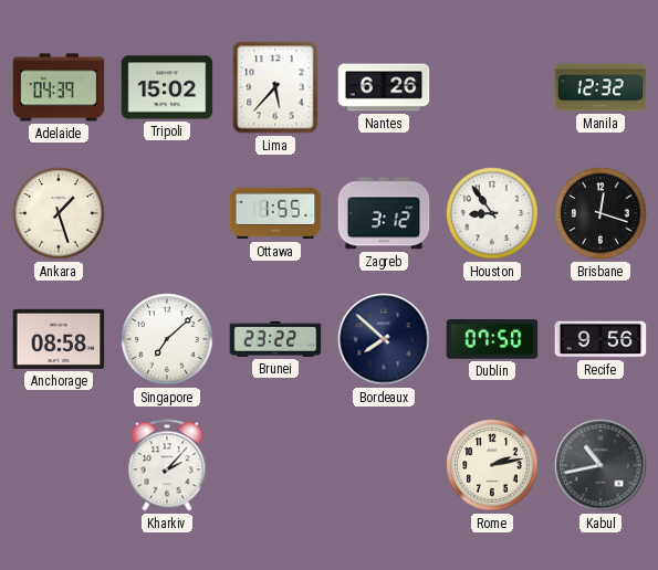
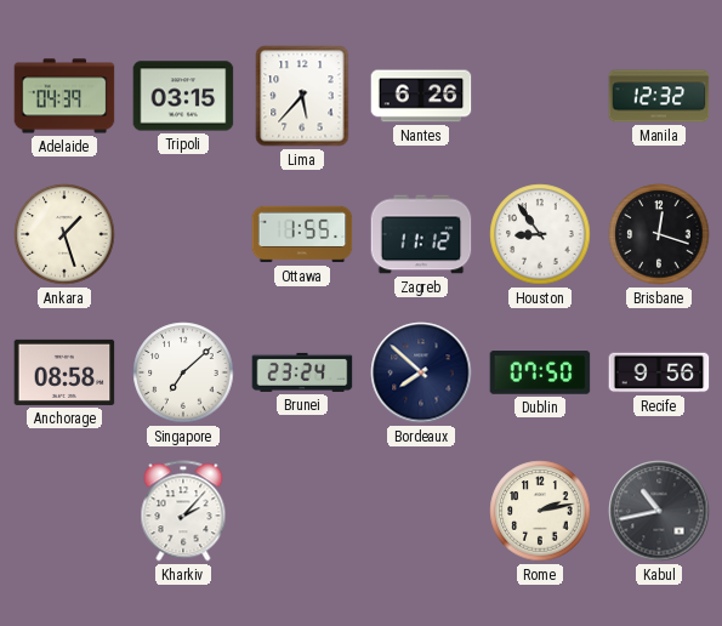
Tripoli: 15:02 -> 03:15 (183, 96)
Zagreb: 3:12 -> 11:12 (421, 234)
Brunei: 23:22 -> 23:24 (302, 372)
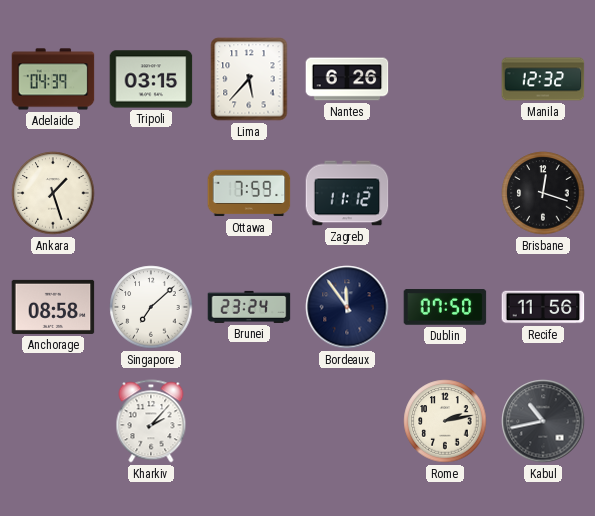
Ottawa: 1:55 -> 7:59 (249, 193)
Houston: 8:54 -> none (540, 234)
Bordeaux: 7:52 -> 11:54 (347, 307)
Recife: 9:56 -> 11:56 (543, 307)
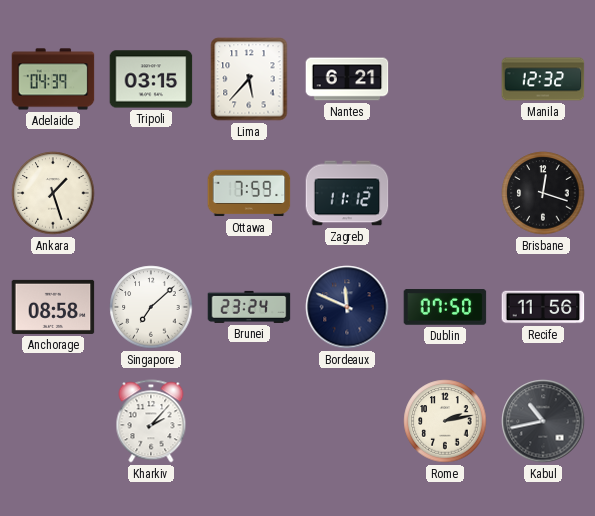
Nantes: 6:26 -> 6:21 (347, 79)
Bordeaux: 11:54 -> 11:49 (347, 307)
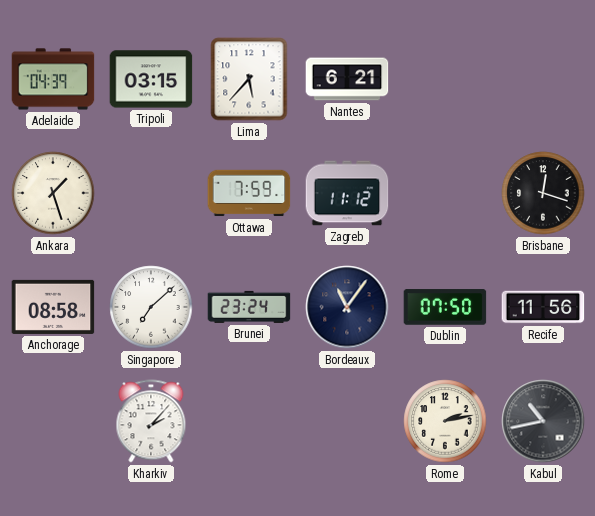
Manila: 12:32 -> none (543, 79)
Bordeaux: 11:49 -> 11:06 (347, 307)
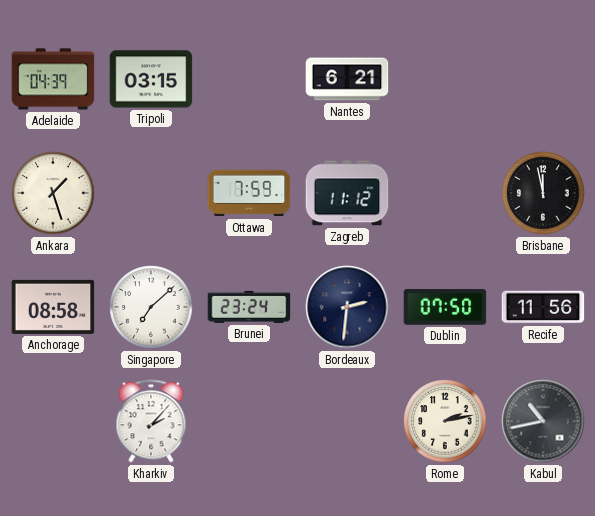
Lima: 5:37 -> none (249, 79)
Brisbane: 12:18 -> 11:58 (543, 193)
Bordeaux: 11:06 -> 2:31 (347, 307)
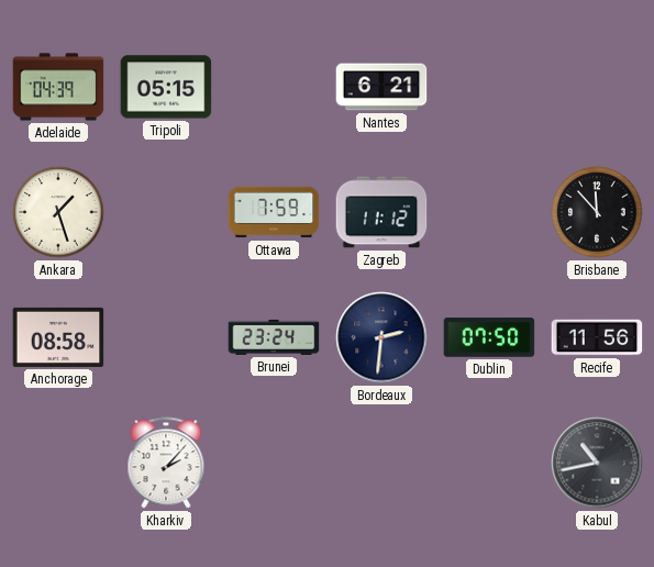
Tripoli: 03:15 -> 05:15 (166, 87)
Brisbane: 11:58 -> 11:53 (597, 212)
Singapore: 7:08 -> none (151, 307)
Rome: 2:13 -> none (445, 421)
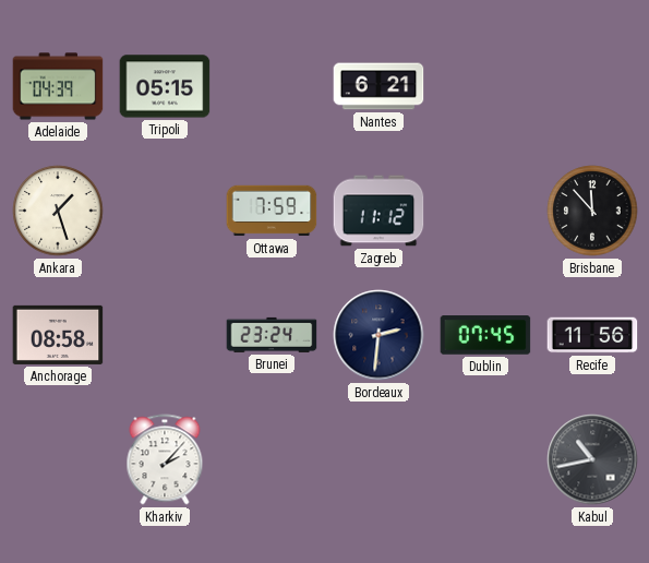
Dublin: 07:50 -> 07:45 (485, 335)
